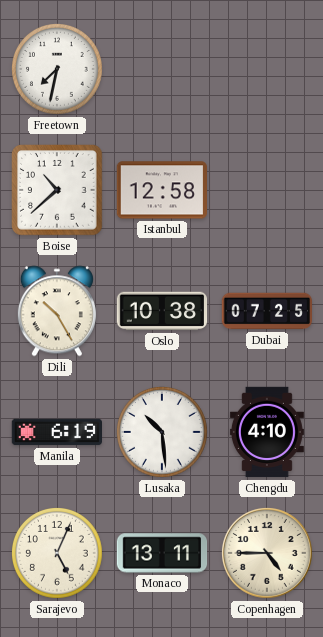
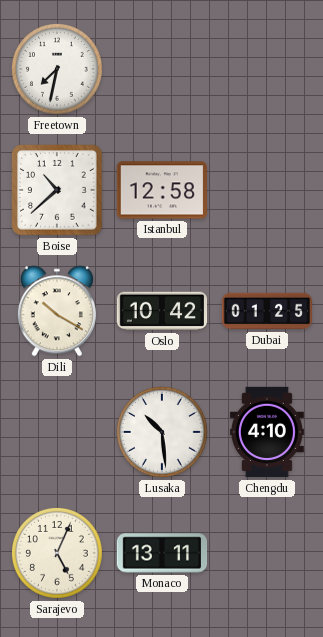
Dili: 10:25 -> 10:20 (57, 311)
Oslo: 10:38 -> 10:42 (162, 311)
Dubai: 07:25 -> 01:25 (267, 311)
Manila: 6:19 -> none (56, 432)
Copenhagen: 4:45 -> none (267, 553)
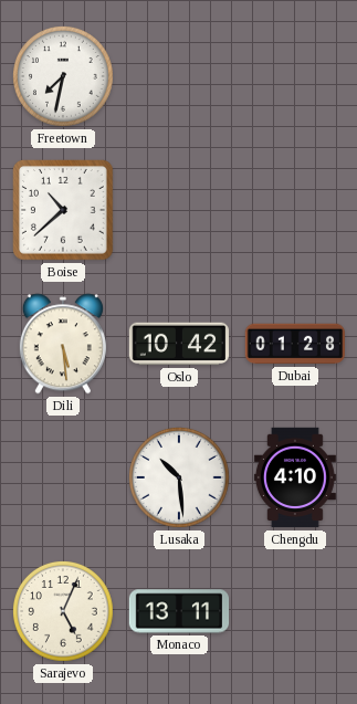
Istanbul: 12:58 -> none (161, 190)
Dili: 10:20 -> 5:29 (63, 344)
Dubai: 01:25 -> 01:28 (295, 344)
